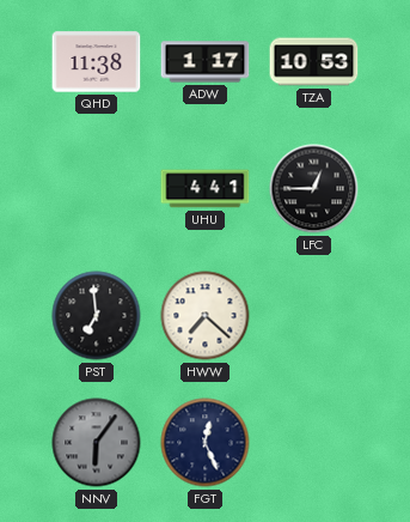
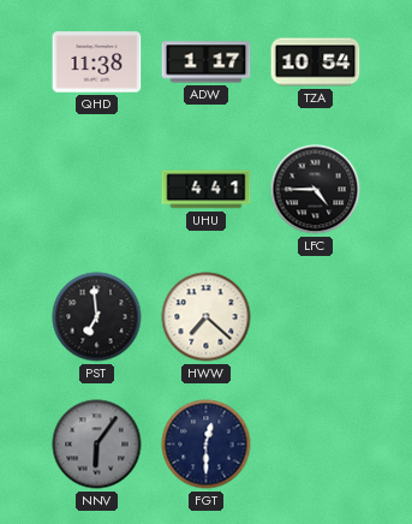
TZA: 10:53 -> 10:54 (316, 62)
LFC: 12:45 -> 4:45 (316, 190)
FGT: 12:26 -> 12:30 (207, 445)
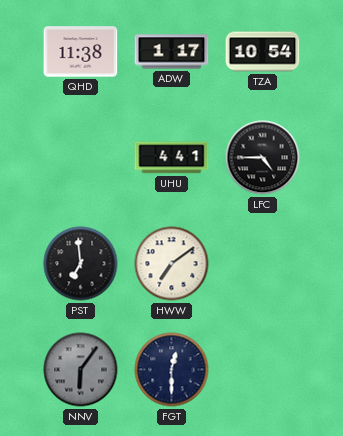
HWW: 7:22 -> 7:09 (172, 264)
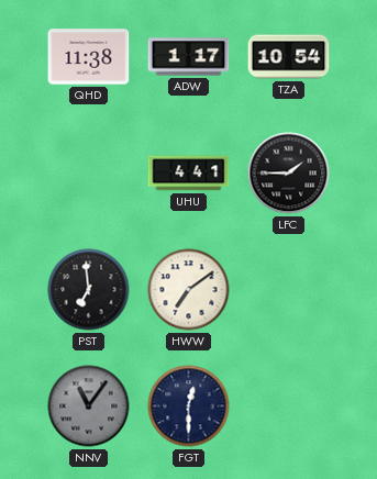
LFC: 4:45 -> 1:45 (289, 174)
NNV: 6:06 -> 11:06 (89, 406)
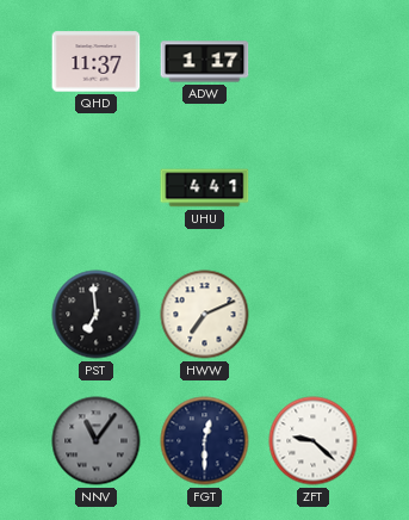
QHD: 11:38 -> 11:37 (97, 62)
TZA: 10:54 -> none (289, 57)
LFC: 1:45 -> none (289, 174)
HWW: 7:09 -> 7:11 (205, 315)
ZFT: none -> 9:22 (314, 441)
